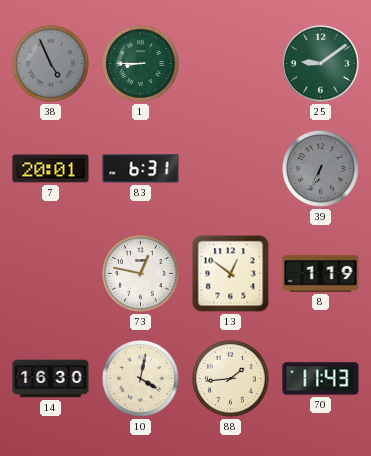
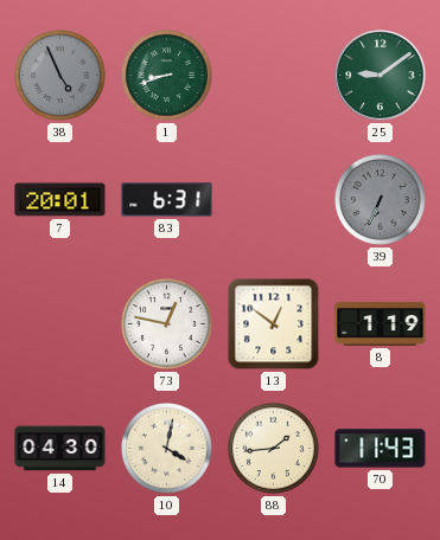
1: 8:45 -> 8:42 (167, 76)
14: 16:30 -> 04:30 (60, 449)
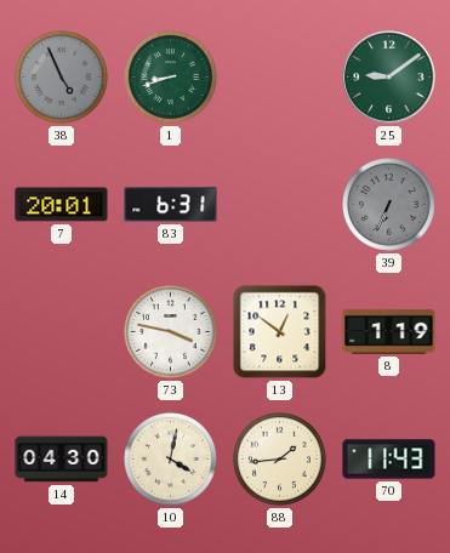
73: 12:47 -> 3:47 (171, 332)
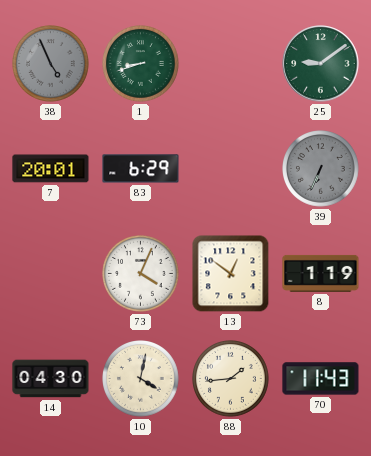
83: 6:31 -> 6:29 (141, 169)
73: 3:47 -> 4:04 (141, 274)
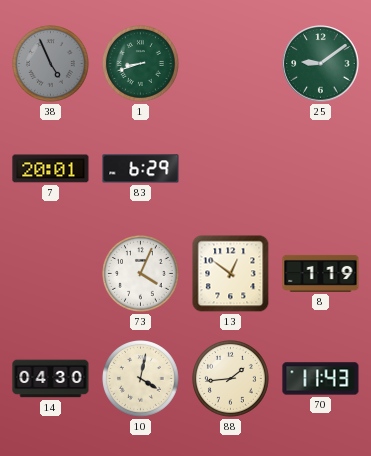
39: 6:34 -> none (321, 169)
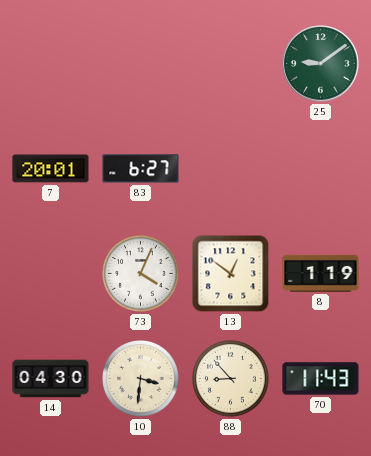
38: 4:56 -> none (51, 64)
1: 8:42 -> none (141, 64)
83: 6:29 -> 6:27 (141, 169)
10: 4:02 -> 3:31 (141, 379)
88: 1:44 -> 8:53 (231, 379)
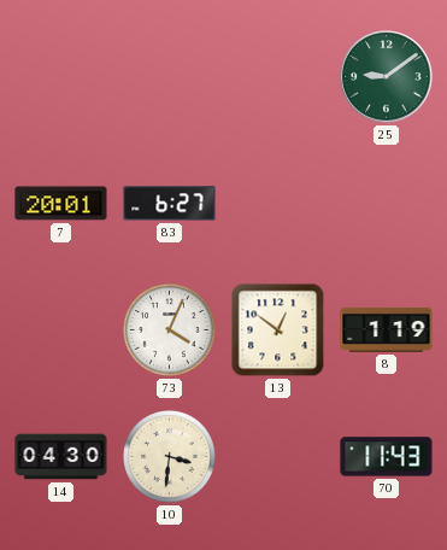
88: 8:53 -> none (231, 379)
